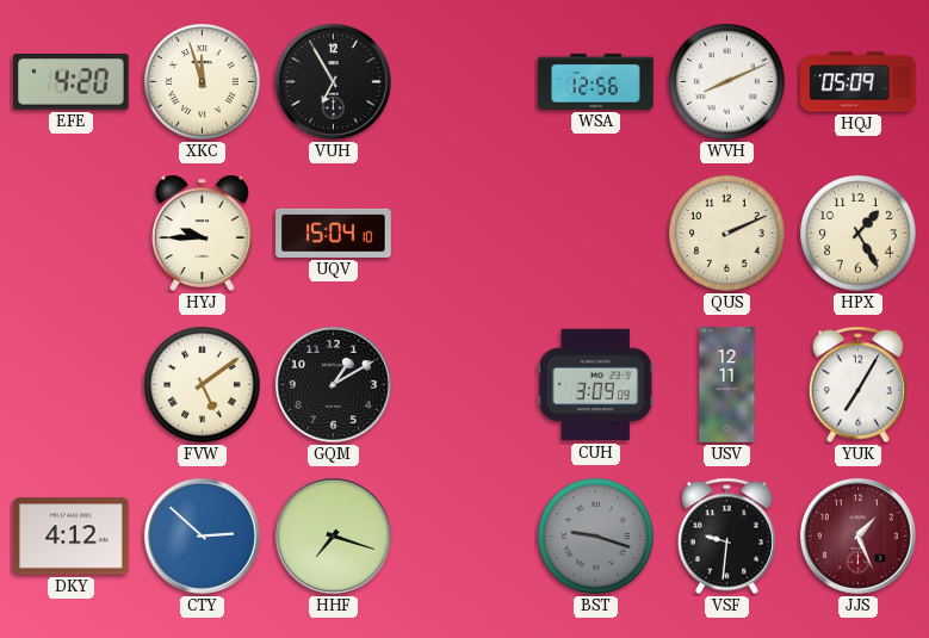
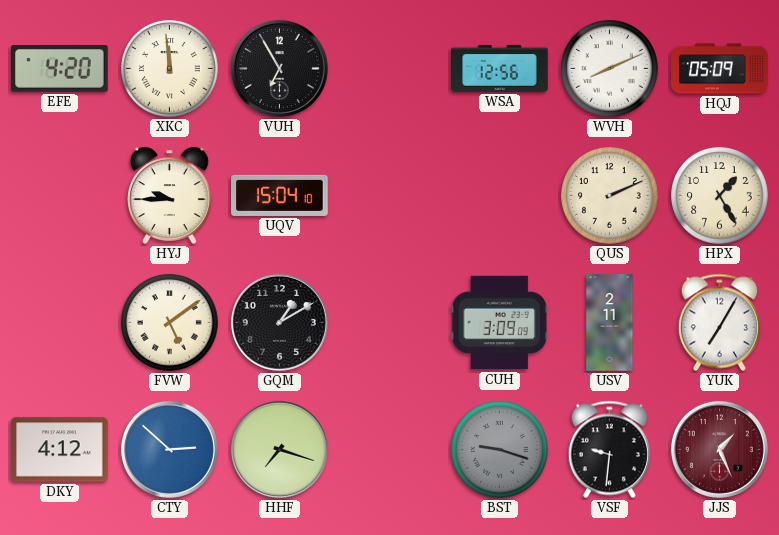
XKC: 11:57 -> 11:59 (170, 69)
USV: 12:11 -> 2:11 (610, 323)
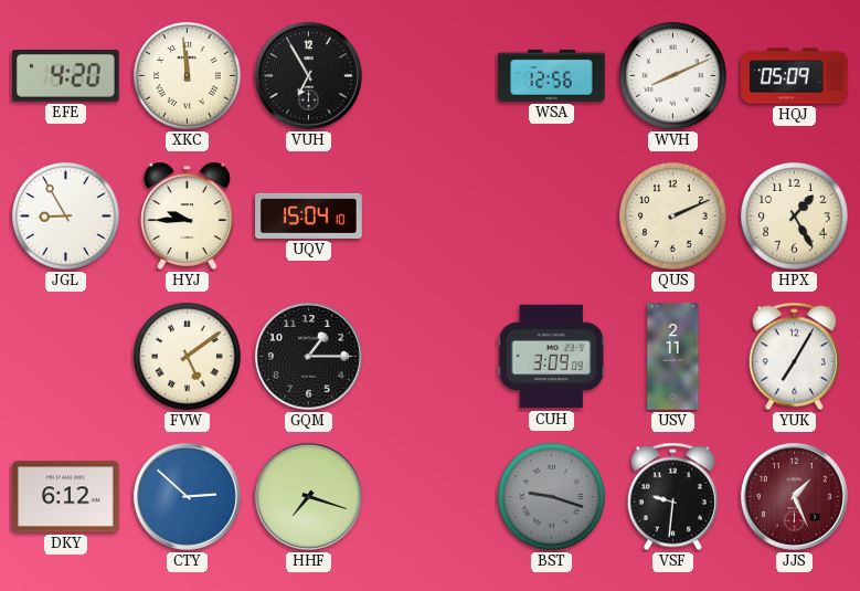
JGL: none -> 8:55 (66, 217)
GQM: 1:10 -> 1:15 (308, 356)
DKY: 4:12 -> 6:12 (66, 497)
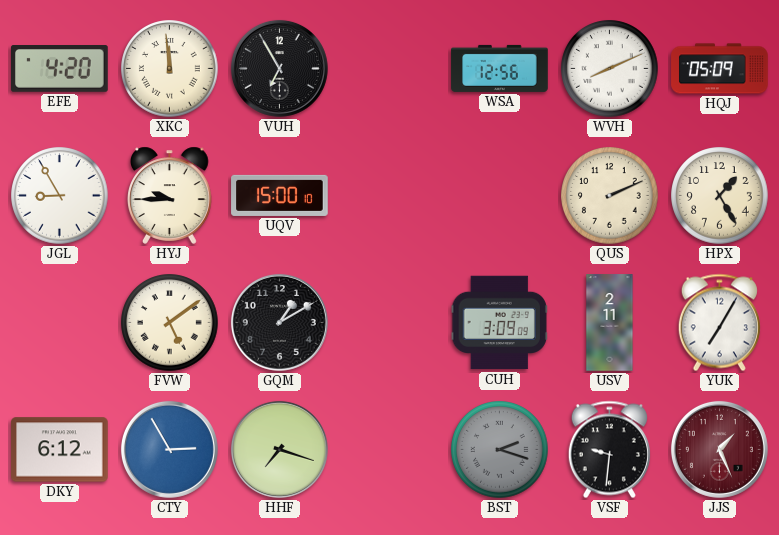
UQV: 15:04 -> 15:00 (280, 195)
GQM: 1:15 -> 1:10 (279, 322)
CTY: 2:52 -> 2:55 (169, 449)
BST: 9:18 -> 2:18 (500, 450)
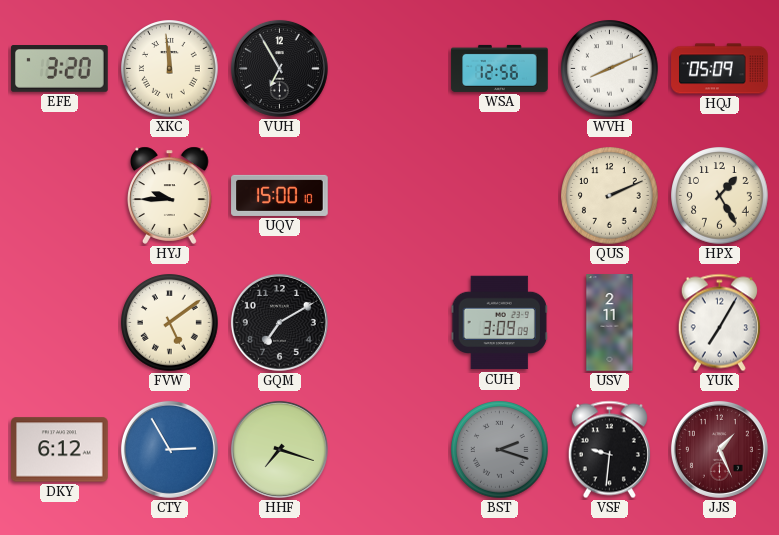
EFE: 4:20 -> 3:20 (60, 69)
JGL: 8:55 -> none (60, 196)
GQM: 1:10 -> 7:10 (279, 322)
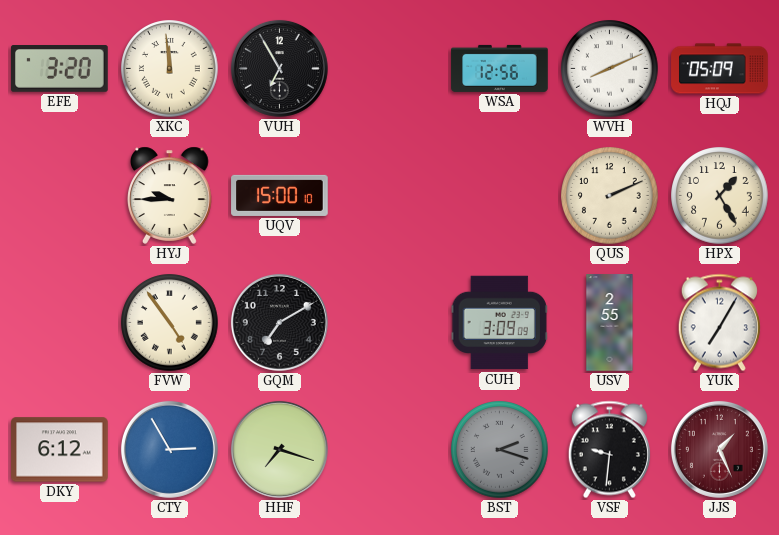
FVW: 5:09 -> 4:54 (170, 323)
USV: 2:11 -> 2:55 (610, 323)
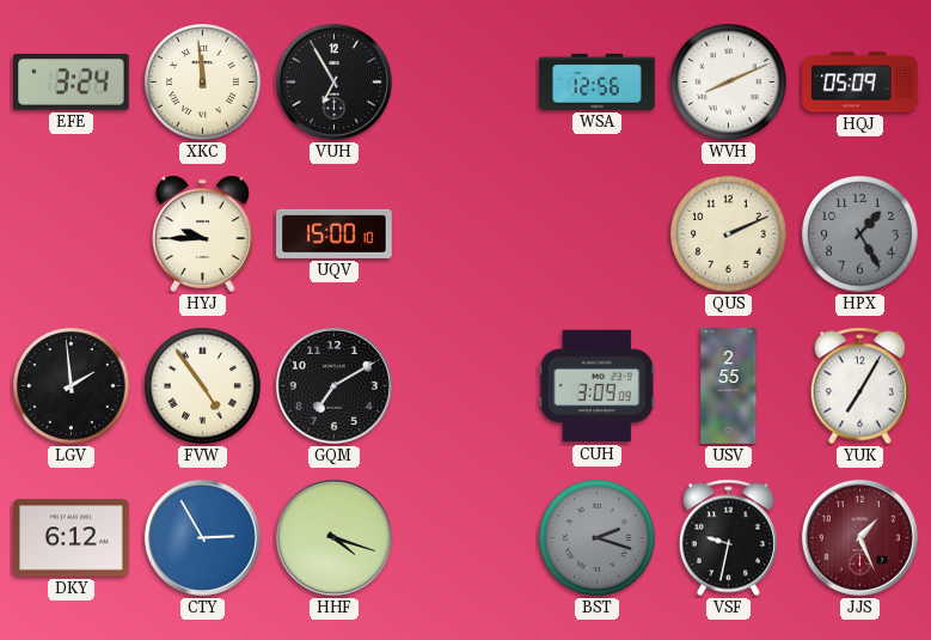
EFE: 3:20 -> 3:24 (72, 83)
HPX dial: cream -> grey (860, 234)
LGV: none -> 1:59 (72, 386)
HHF: 7:18 -> 4:18 (333, 537)
VSF: 9:31 -> 9:32 (728, 538)
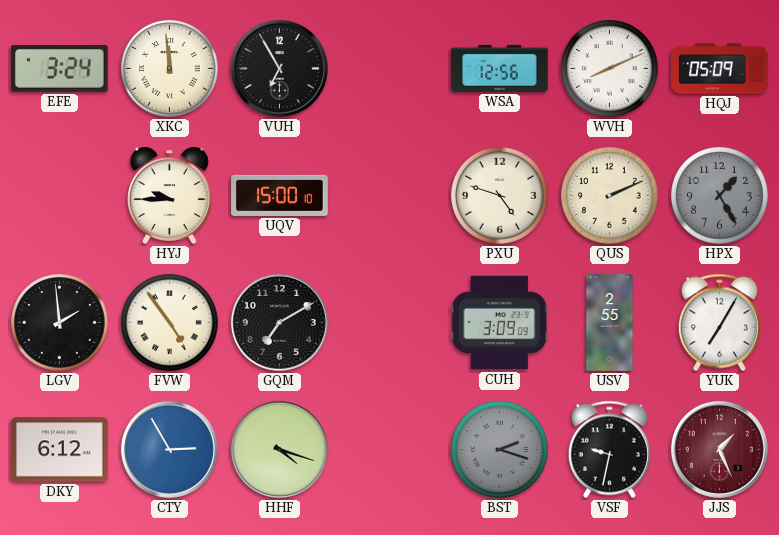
PXU: none -> 4:48 (500, 196)
